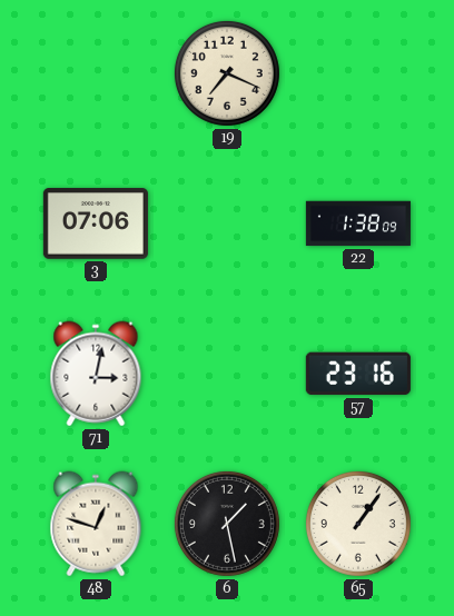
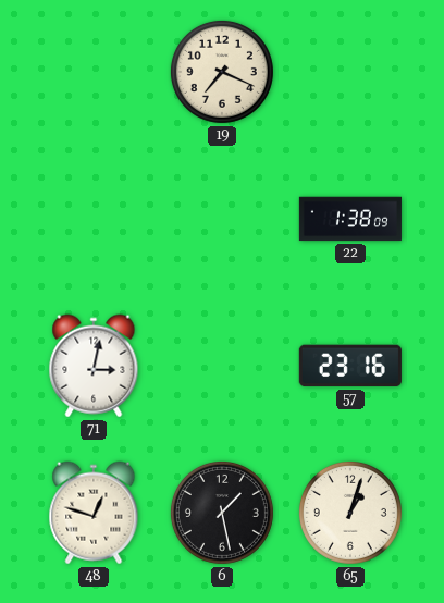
3: 07:06 -> none (96, 223)
65: 1:06 -> 1:03 (350, 513)
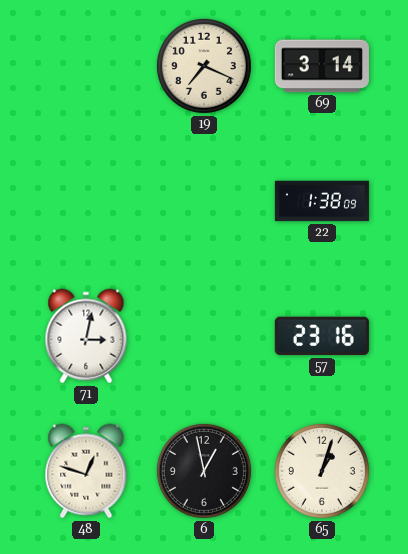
69: none -> 3:14 (322, 66)
6: 1:28 -> 12:58 (204, 471)
